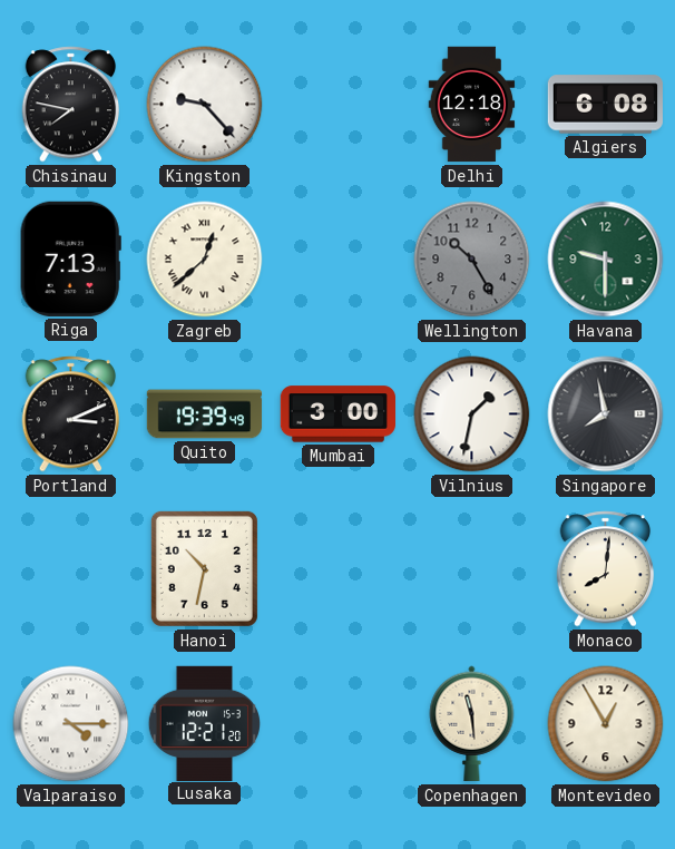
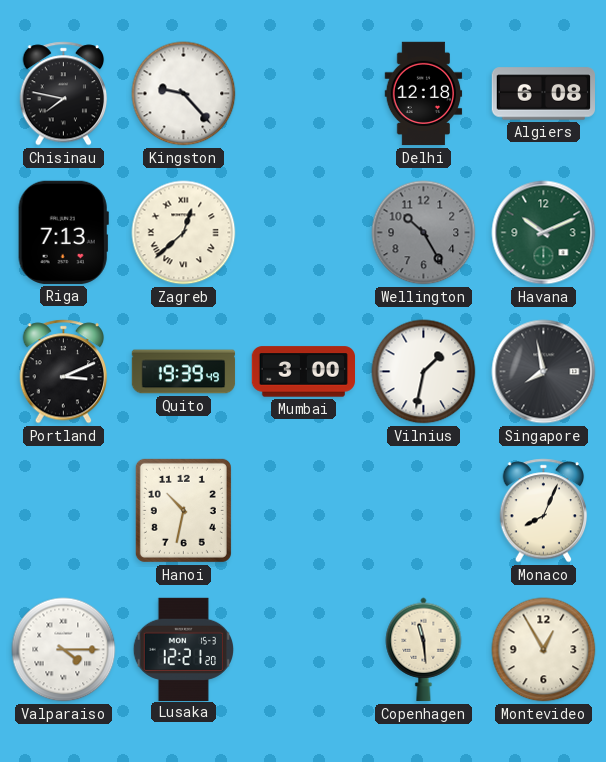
Havana: 9:30 -> 10:11 (544, 233)
Monaco: 8:01 -> 8:04 (544, 511)
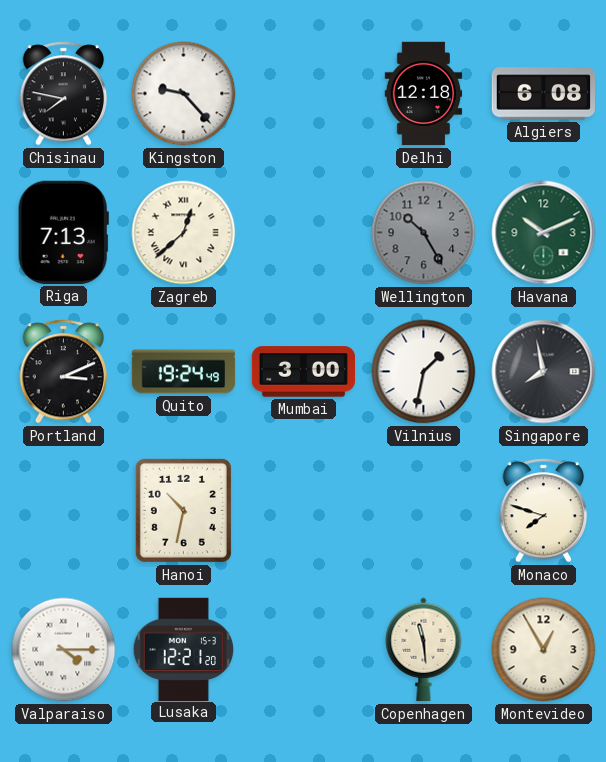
Quito: 19:39 -> 19:24 (184, 372)
Monaco: 8:04 -> 7:48 (544, 511)
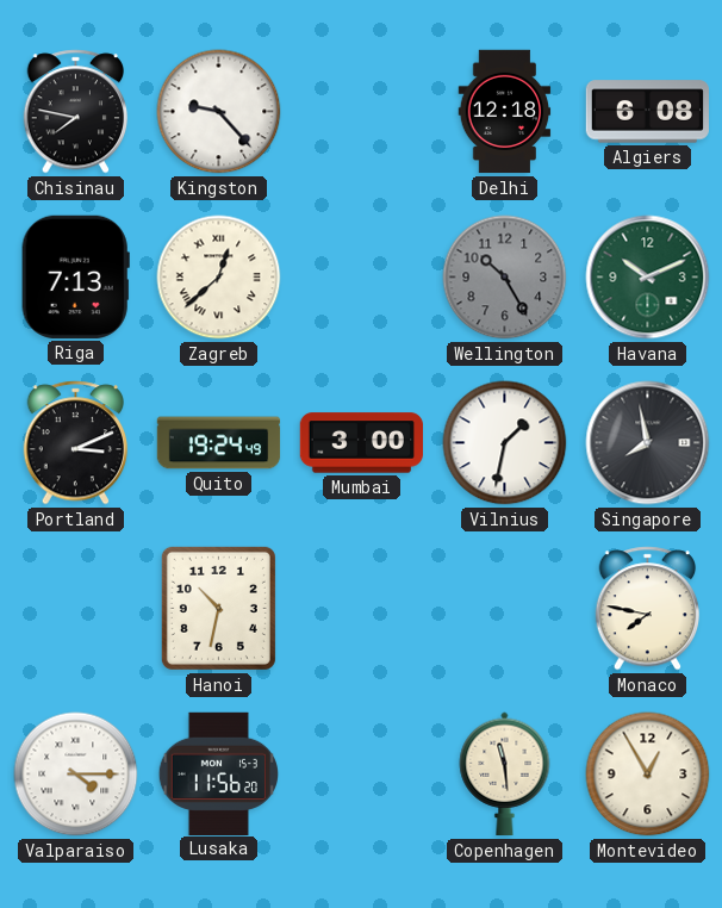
Monaco: 7:48 -> 7:47 (648, 609)
Lusaka: 12:21 -> 11:56 (218, 773)
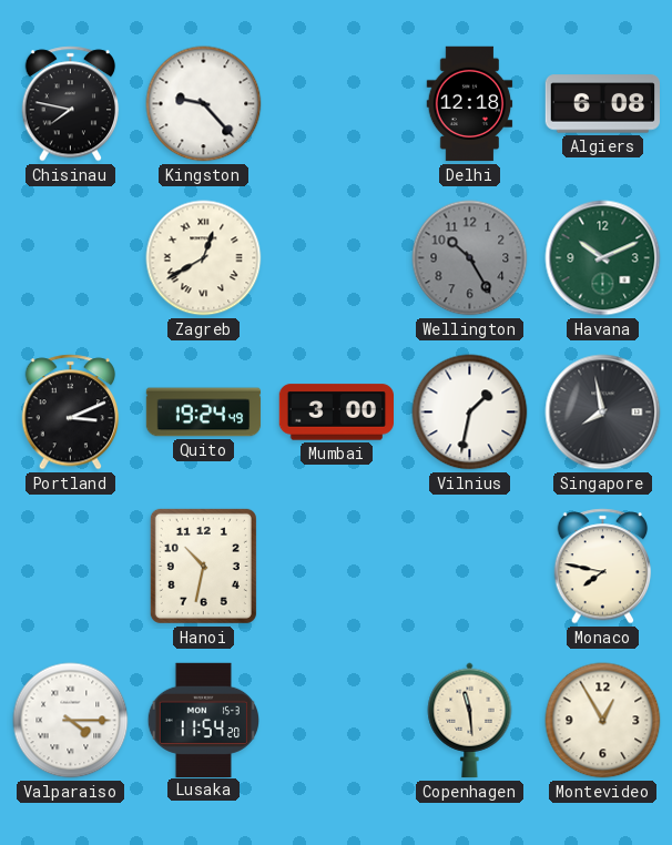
Riga: 7:13 -> none (75, 276)
Zagreb: 12:38 -> 12:40 (204, 258)
Lusaka: 11:56 -> 11:54 (203, 720)
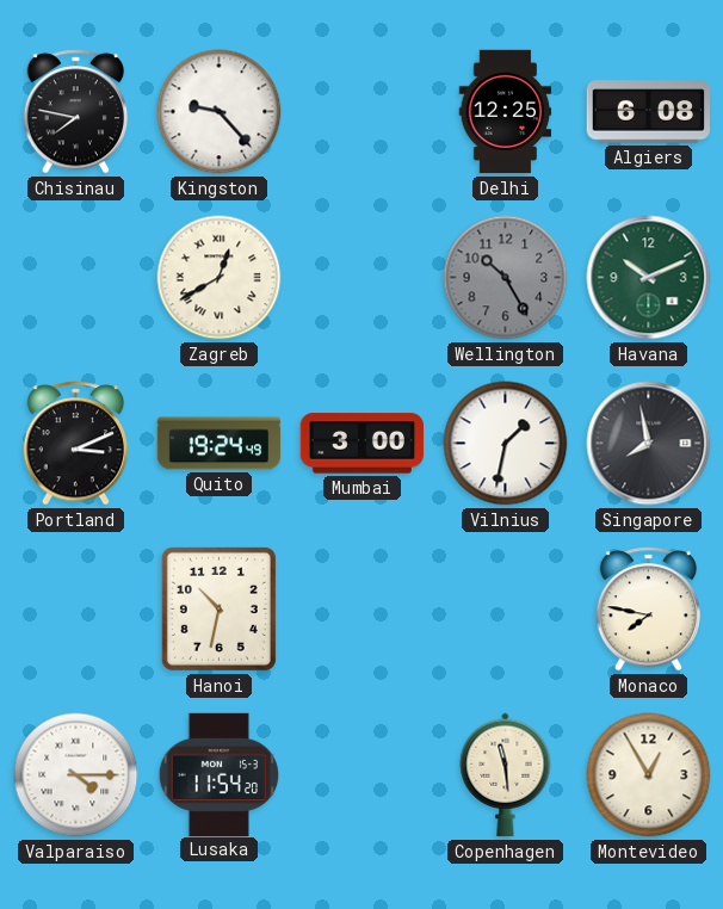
Delhi: 12:18 -> 12:25 (506, 112)
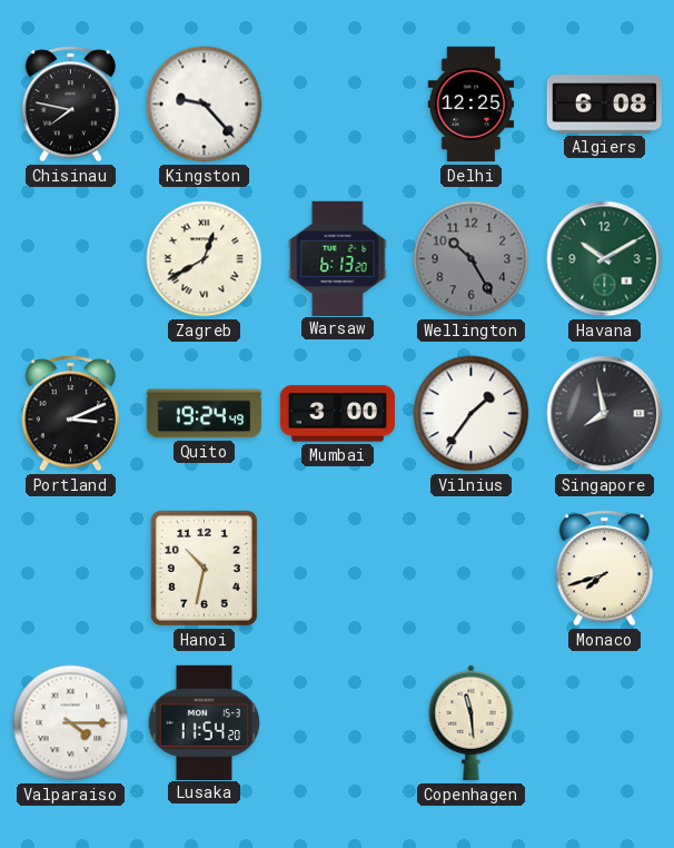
Warsaw: none -> 6:13 (338, 258)
Havana: 10:11 -> 10:10 (605, 259)
Vilnius: 1:32 -> 1:36 (472, 414)
Monaco: 7:47 -> 7:42 (605, 569)
Montevideo: 12:55 -> none (649, 775)
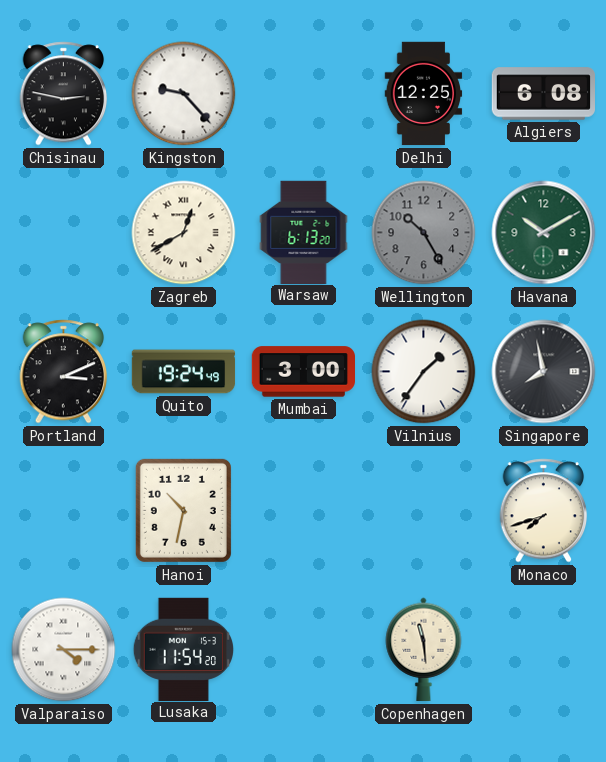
Chisinau: 7:47 -> 2:47 (64, 94)
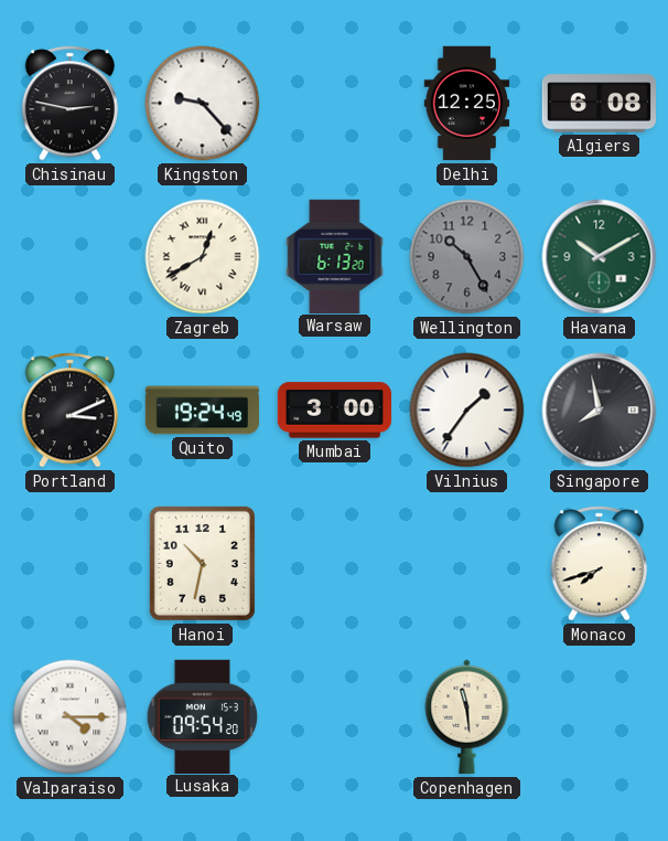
Lusaka: 11:54 -> 09:54 (202, 716)
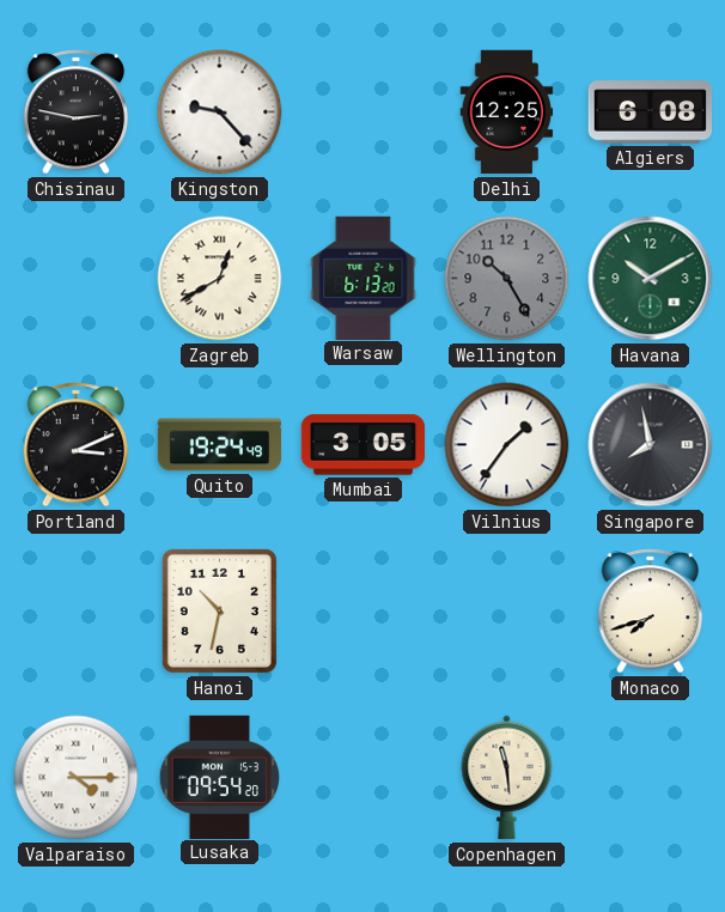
Mumbai: 3:00 -> 3:05 (363, 445)
